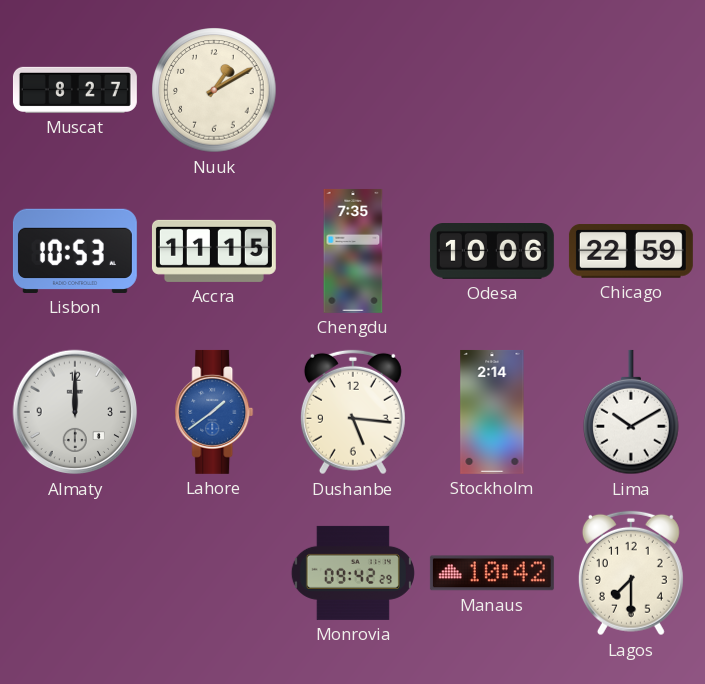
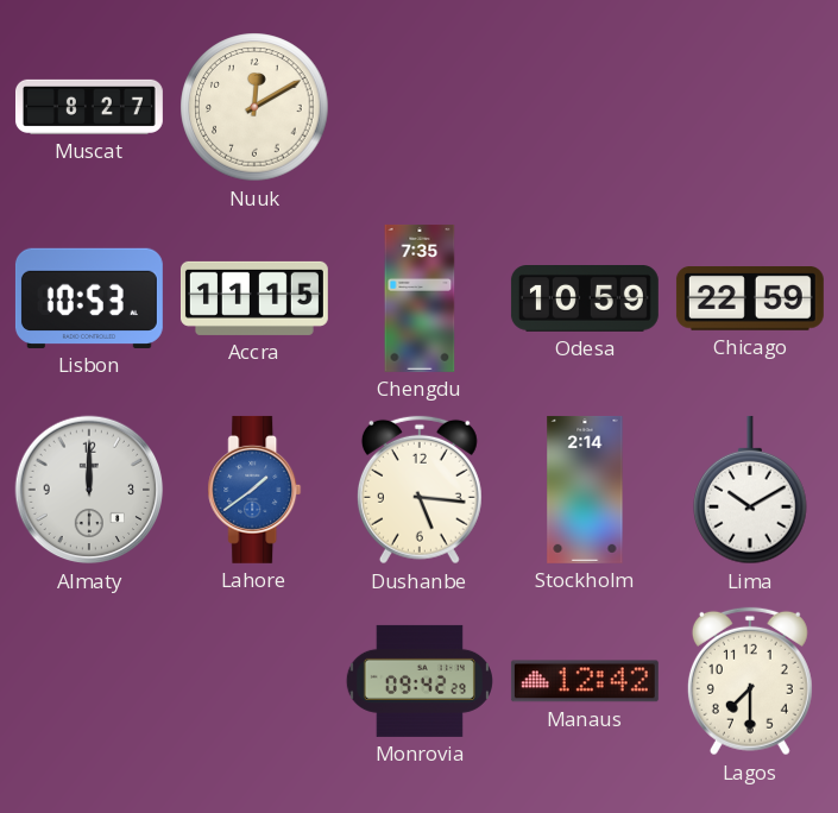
Nuuk: 1:10 -> 12:10 (254, 107)
Odesa: 10:06 -> 10:59 (585, 300)
Manaus: 10:42 -> 12:42 (585, 681)
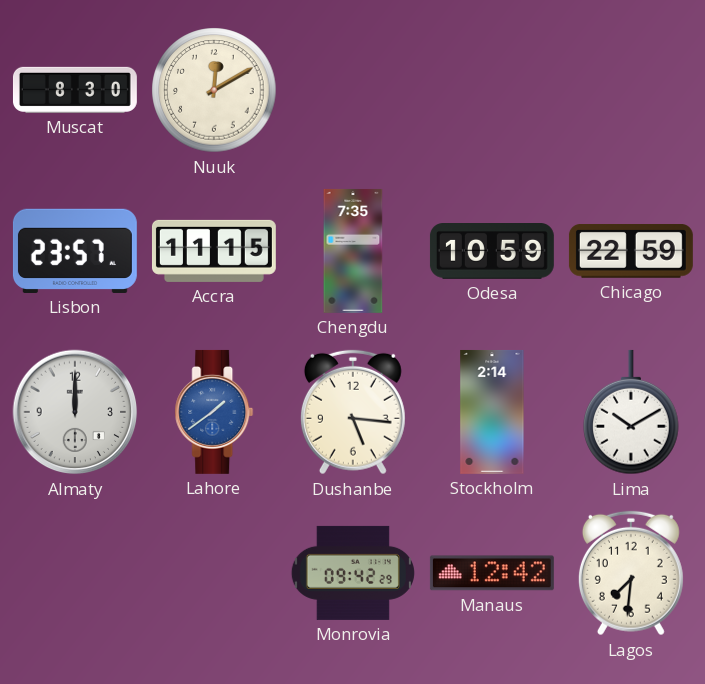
Muscat: 8:27 -> 8:30 (75, 90)
Lisbon: 10:53 -> 23:57 (75, 251)
Lagos: 7:30 -> 7:31 (631, 573)
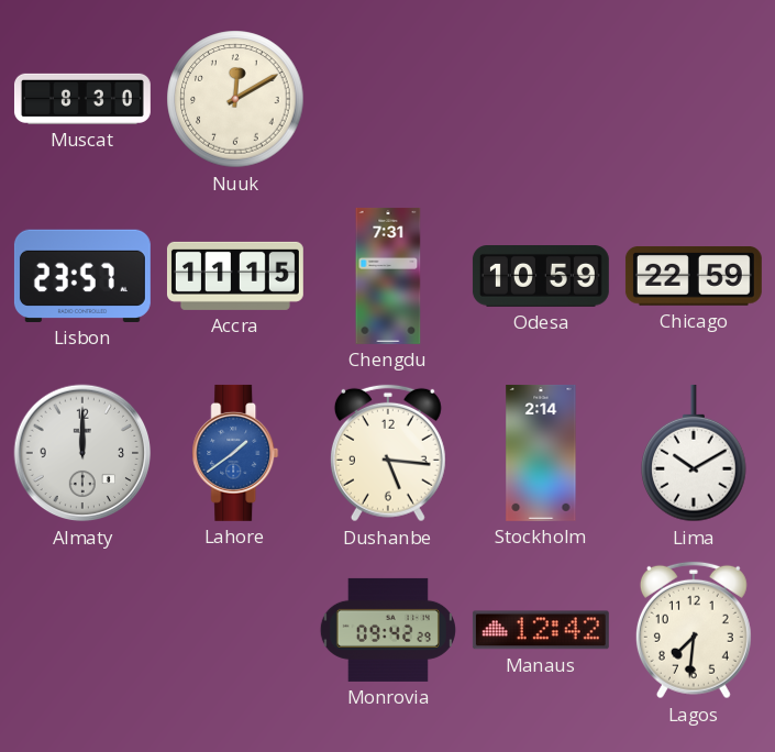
Chengdu: 7:35 -> 7:31 (388, 276)
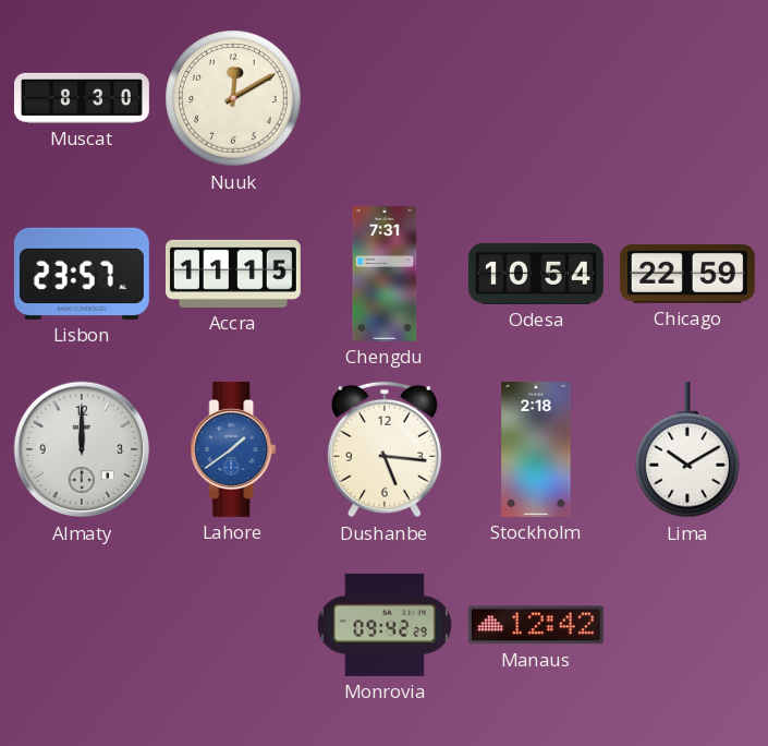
Odesa: 10:59 -> 10:54 (536, 275)
Stockholm: 2:14 -> 2:18 (536, 449)
Lagos: 7:31 -> none (694, 630)
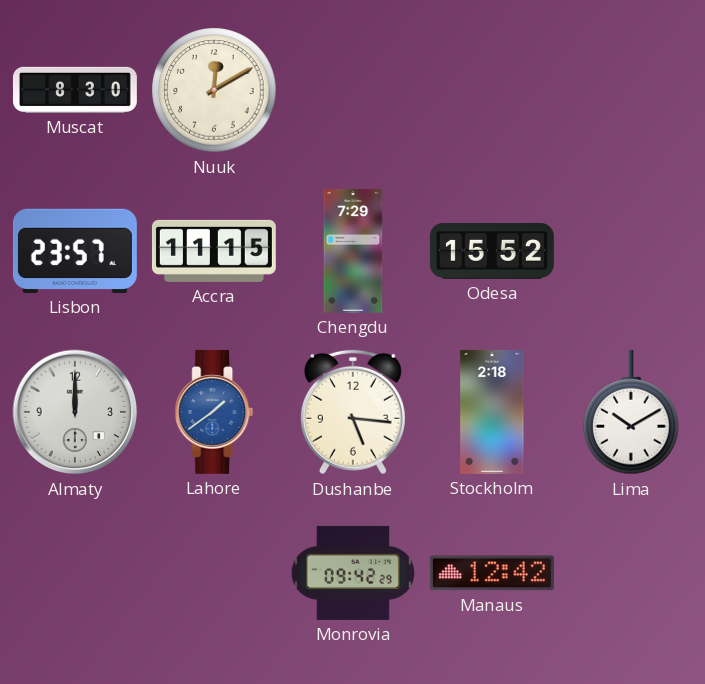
Chengdu: 7:31 -> 7:29 (353, 251)
Odesa: 10:54 -> 15:52 (492, 252)
Chicago: 22:59 -> none (687, 275)
